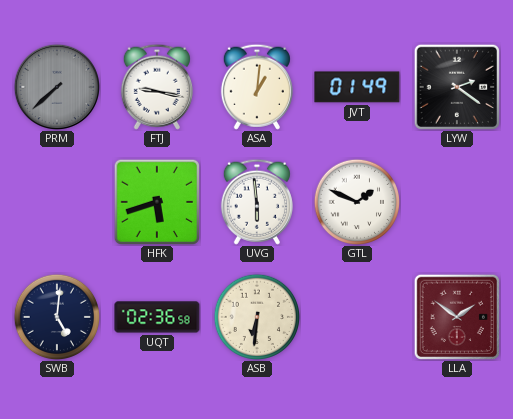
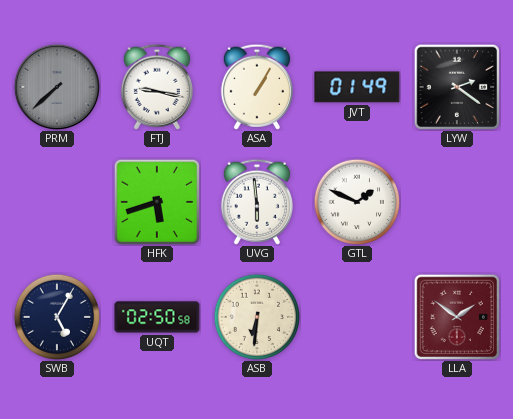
ASA: 1:01 -> 1:05 (257, 87)
SWB: 5:01 -> 5:05 (57, 317)
UQT: 02:36 -> 02:50 (157, 317)
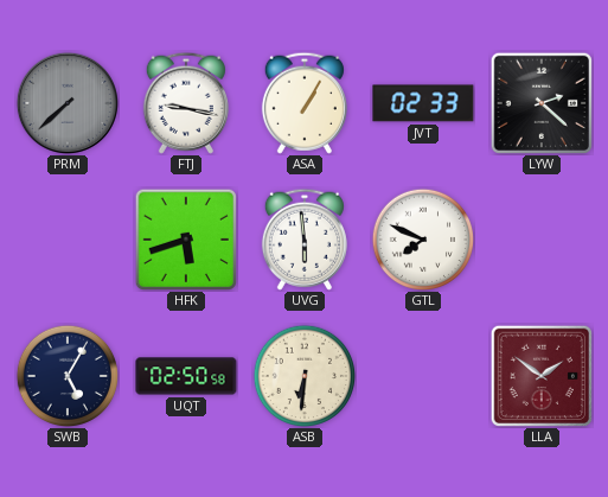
JVT: 01:49 -> 02:33 (423, 103)
LYW: 2:21 -> 2:22 (540, 102)
GTL: 1:49 -> 7:49 (423, 240)
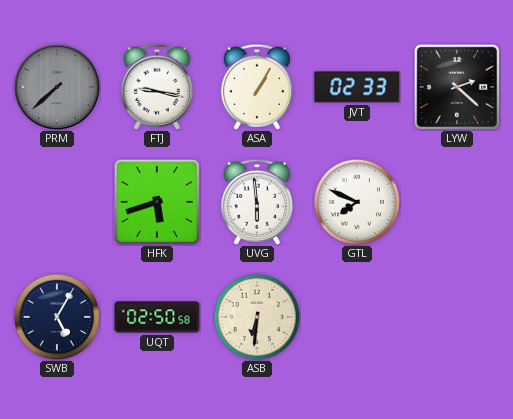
LLA: 1:51 -> none (540, 375)
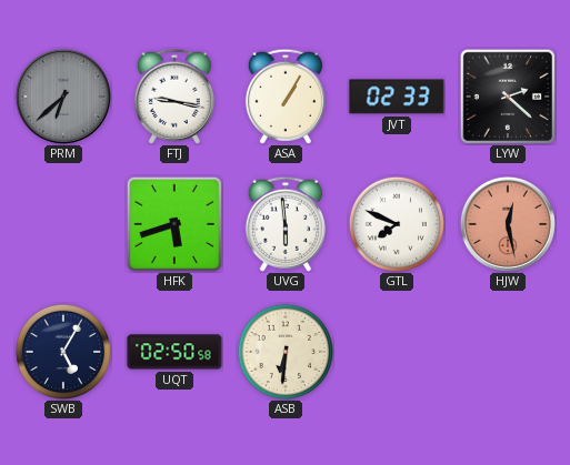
PRM: 7:38 -> 6:38 (63, 97)
HJW: none -> 12:28 (508, 224)
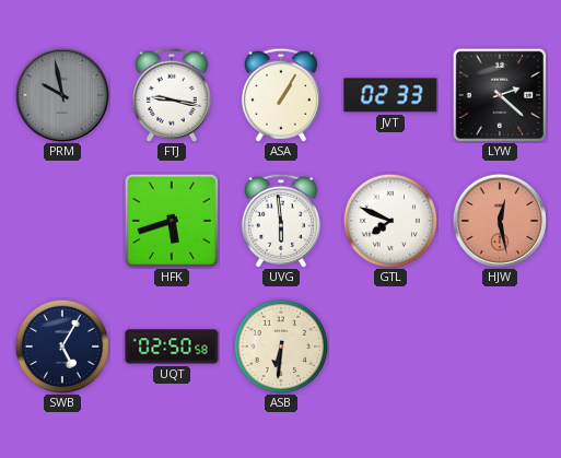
PRM: 6:38 -> 9:58 (62, 95)
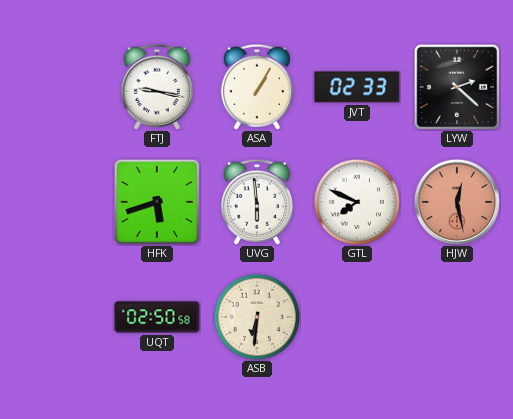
PRM: 9:58 -> none (62, 95)
SWB: 5:05 -> none (62, 347)
